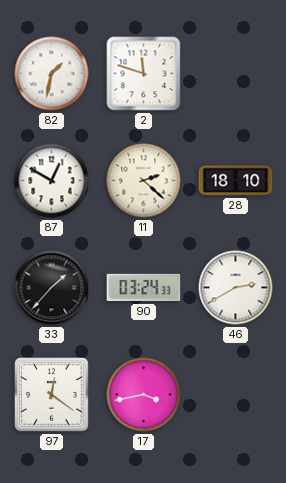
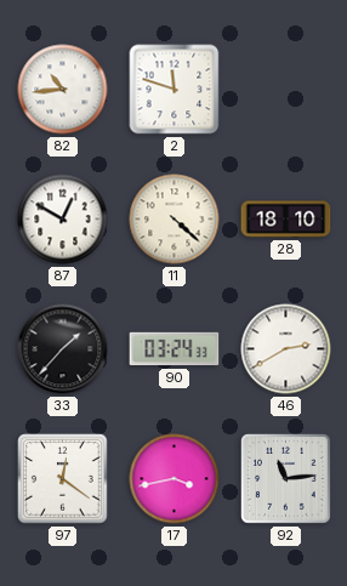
82: 1:32 -> 10:44 (63, 90)
11: 2:22 -> 4:22 (175, 220)
92: none -> 11:14 (286, 479)
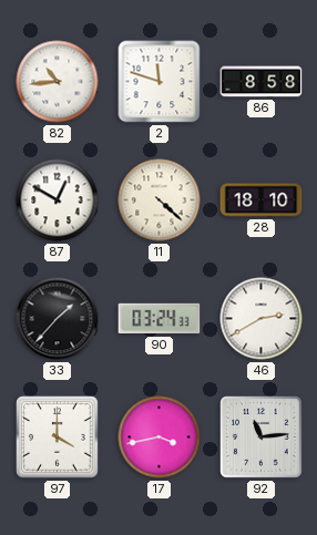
86: none -> 8:58 (262, 82)
97: 12:21 -> 4:00 (58, 438)
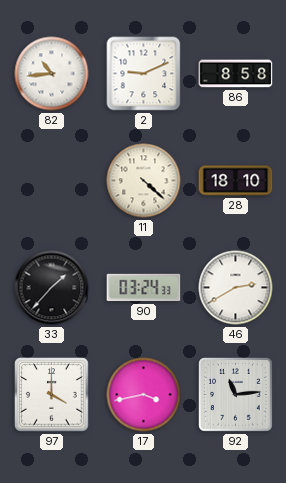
2: 11:48 -> 9:11 (144, 74)
87: 12:50 -> none (58, 200)
